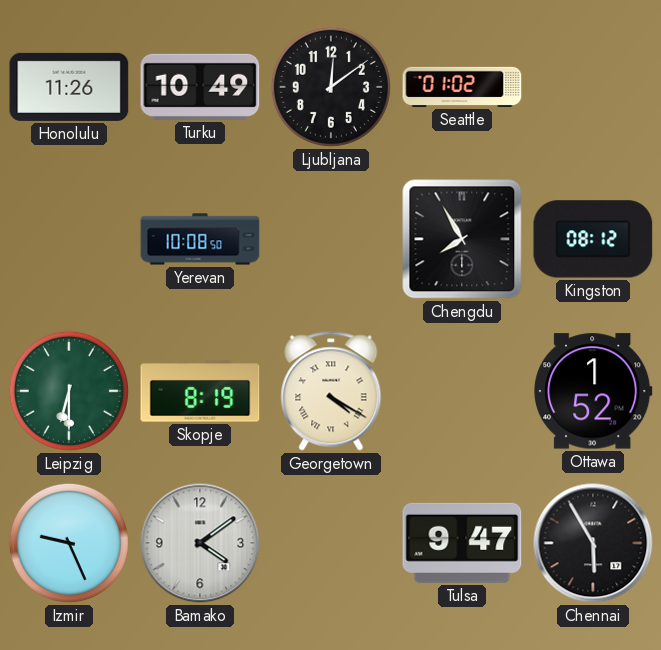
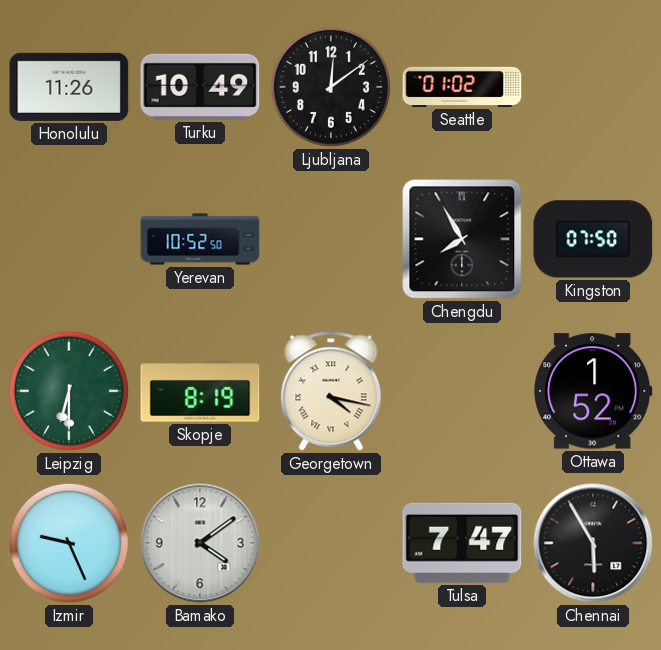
Yerevan: 10:08 -> 10:52 (200, 239)
Kingston: 08:12 -> 07:50 (593, 239)
Georgetown: 4:20 -> 4:17 (331, 391)
Tulsa: 9:47 -> 7:47 (462, 543)
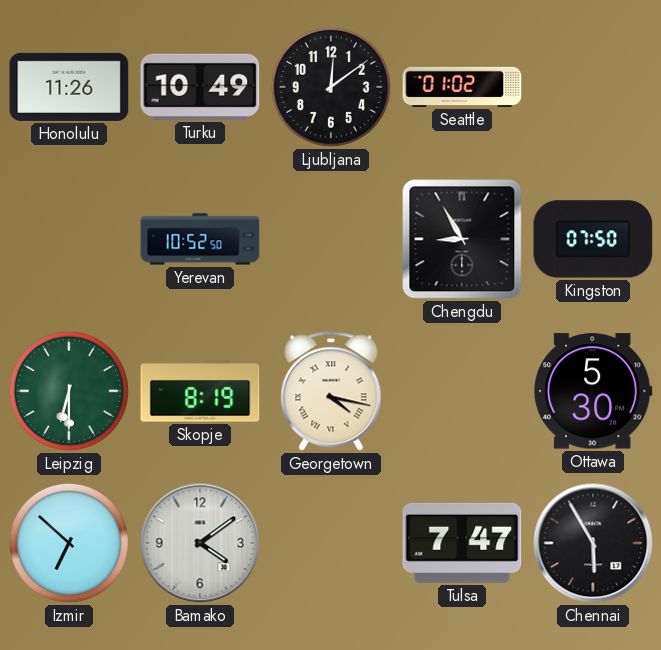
Chengdu: 7:55 -> 8:55 (462, 239)
Ottawa: 1:52 -> 5:30 (593, 391)
Izmir: 9:26 -> 6:52 (69, 543)
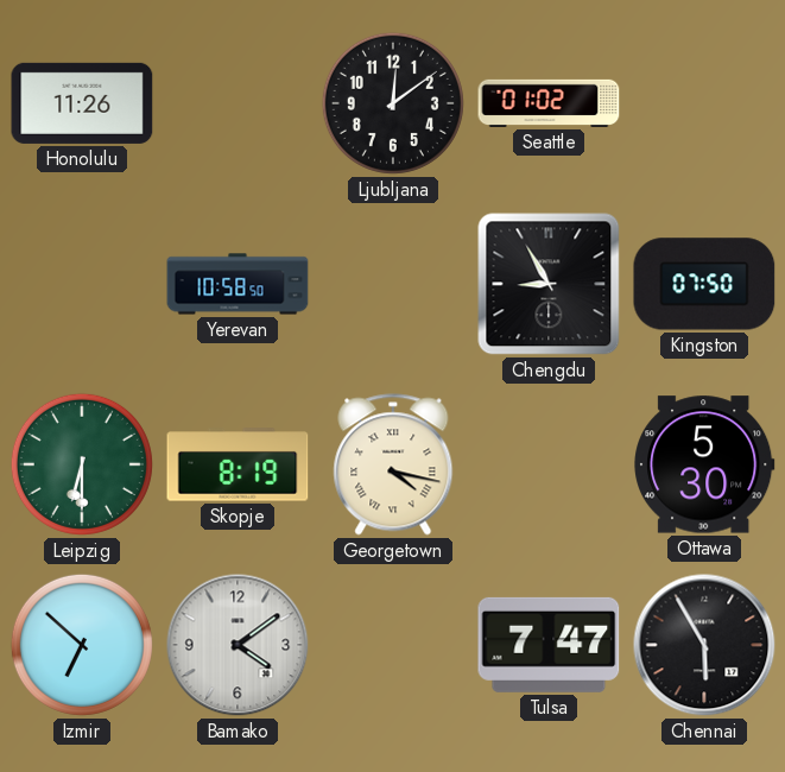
Turku: 10:49 -> none (200, 87)
Yerevan: 10:52 -> 10:58 (238, 284)
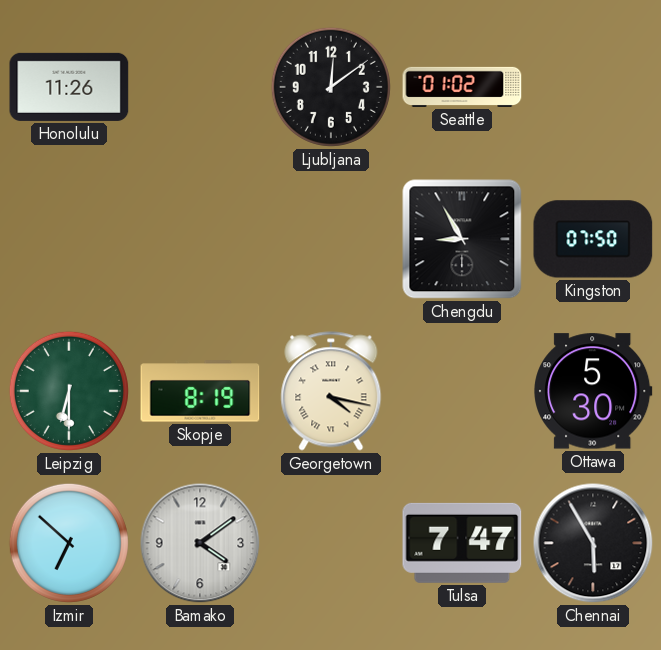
Yerevan: 10:58 -> none (238, 284)
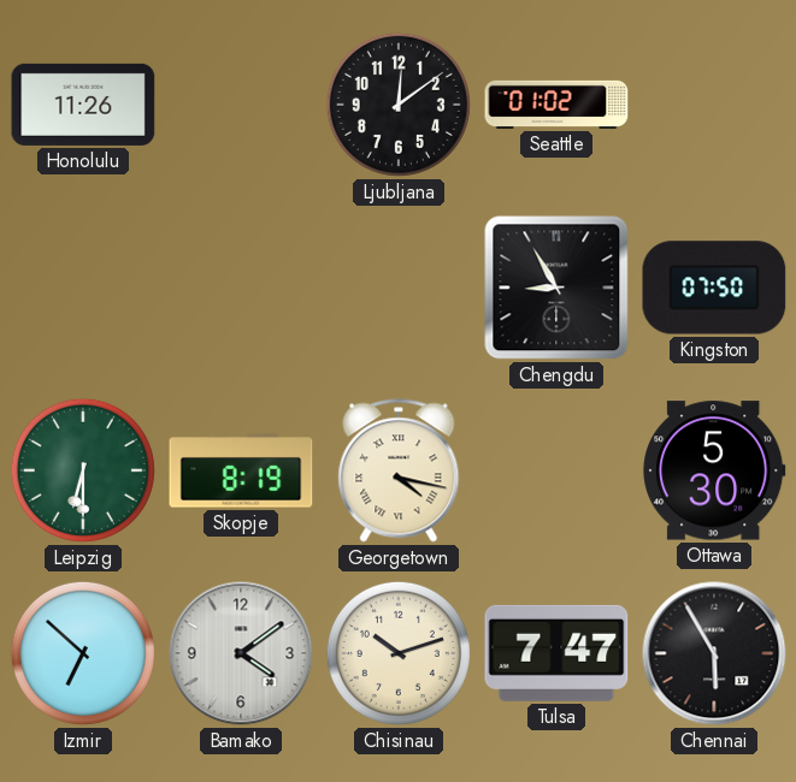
Chisinau: none -> 10:12 (399, 653)
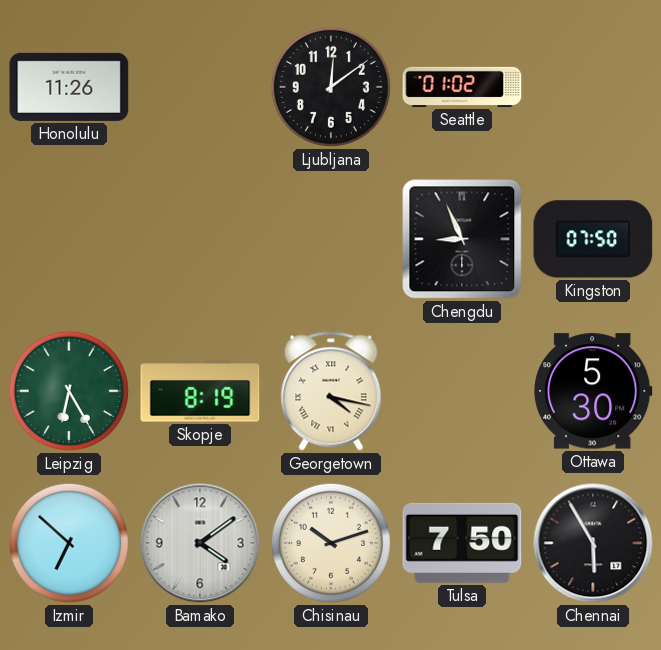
Chengdu: 8:55 -> 8:56 (462, 239)
Leipzig: 6:30 -> 6:25 (69, 391)
Tulsa: 7:47 -> 7:50 (462, 543)
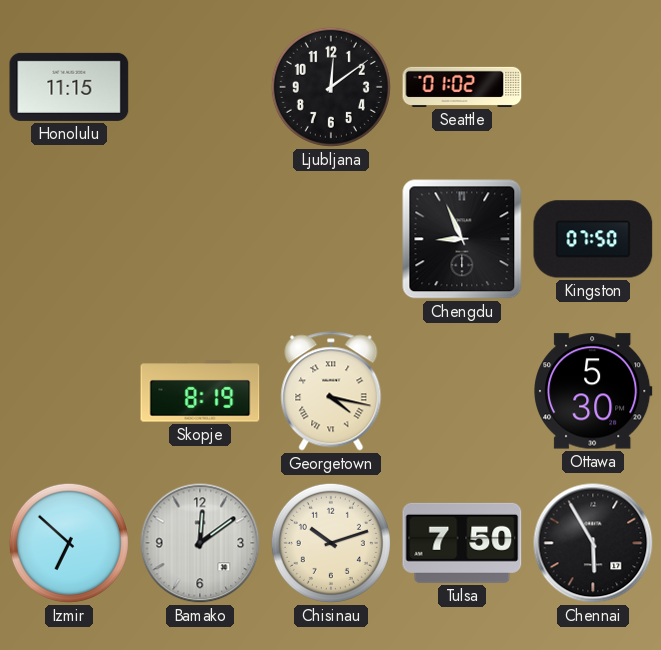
Honolulu: 11:26 -> 11:15 (69, 87)
Leipzig: 6:25 -> none (69, 391)
Bamako: 4:09 -> 12:09 (200, 543)
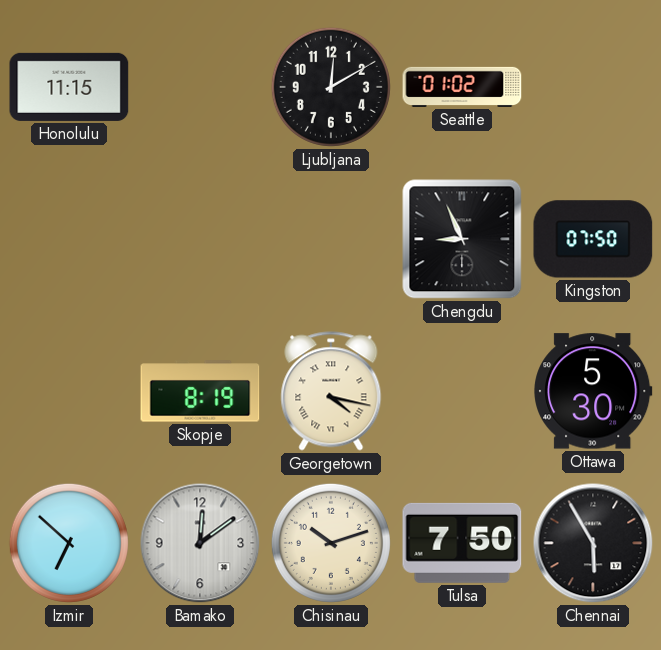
Ljubljana: 12:09 -> 12:10 (331, 87)
